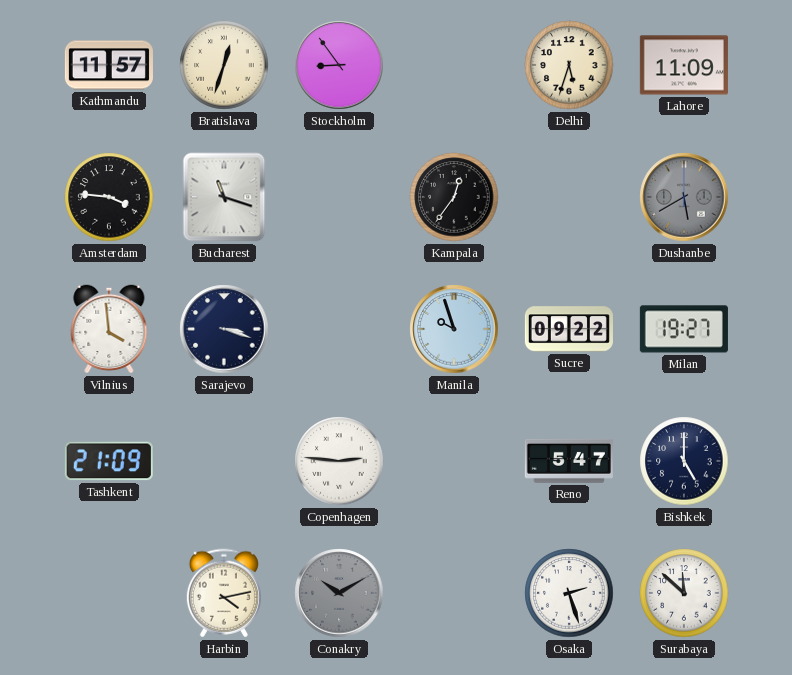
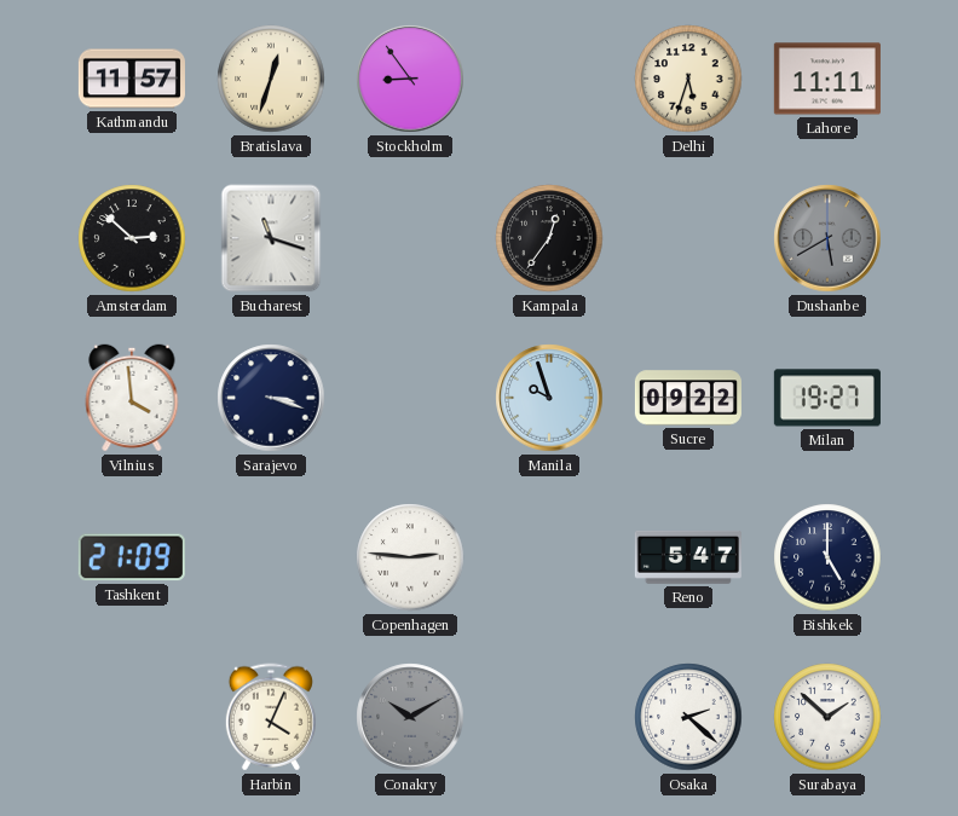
Lahore: 11:09 -> 11:11 (827, 79)
Amsterdam: 3:46 -> 2:52 (132, 238)
Harbin: 4:13 -> 4:04 (271, 717)
Osaka: 2:27 -> 2:22 (688, 717)
Surabaya: 11:52 -> 1:52 (827, 717)
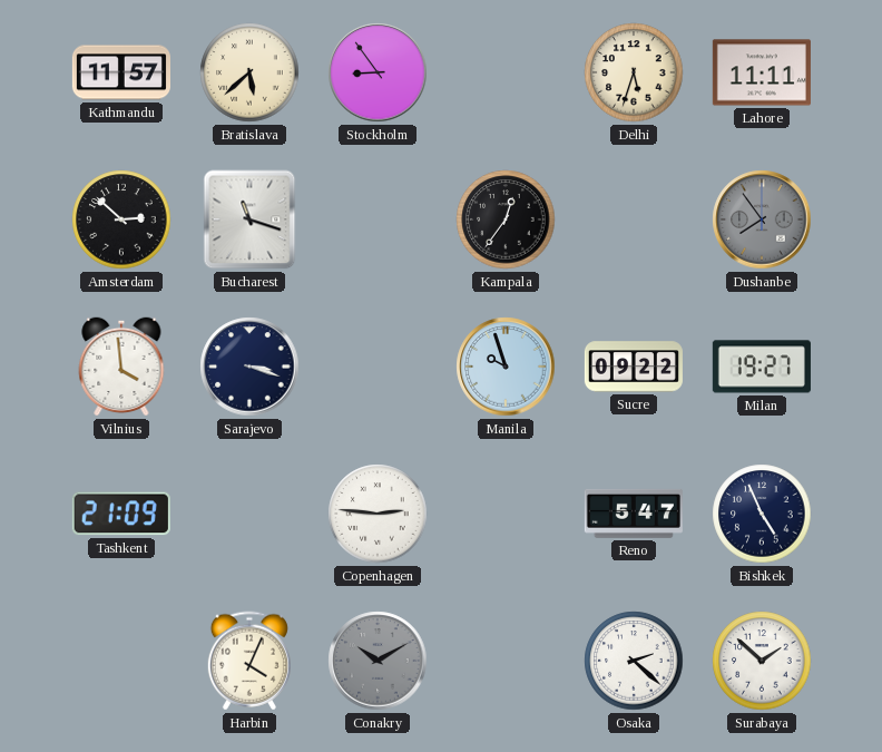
Bratislava: 12:33 -> 5:38 (249, 72)
Dushanbe: 5:40 -> 7:54 (762, 219)
Bishkek: 5:00 -> 4:56 (762, 514)
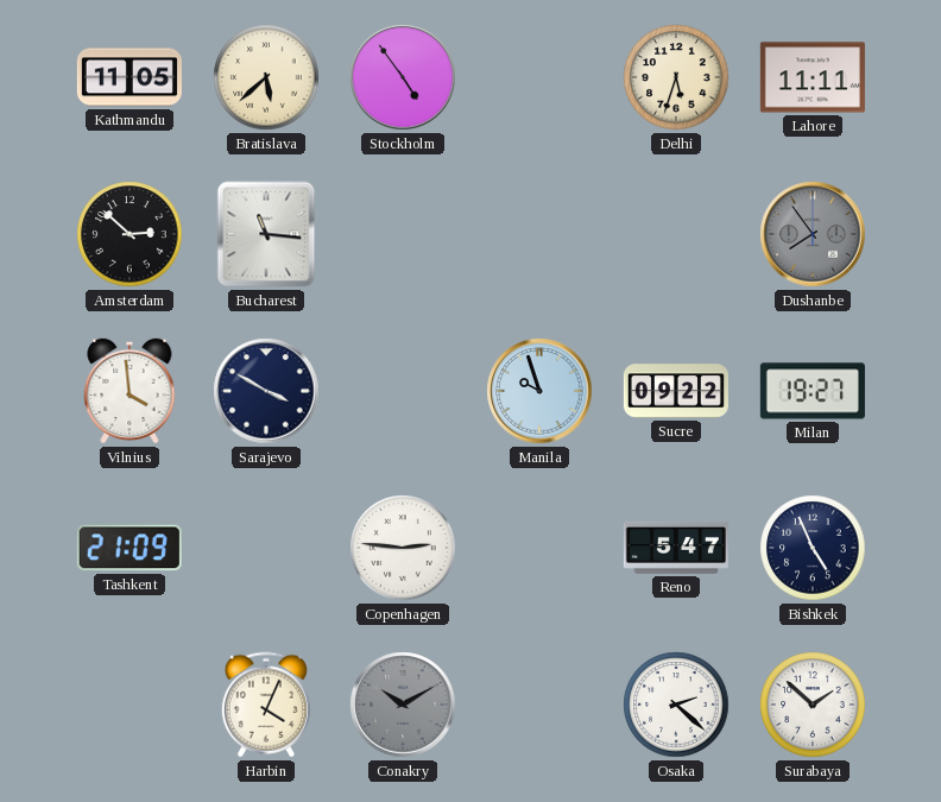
Kathmandu: 11:57 -> 11:05 (130, 77)
Stockholm: 8:54 -> 4:54 (403, 77)
Bucharest: 11:18 -> 11:16 (266, 234)
Kampala: 12:36 -> none (506, 219)
Sarajevo: 3:18 -> 3:50 (266, 391)
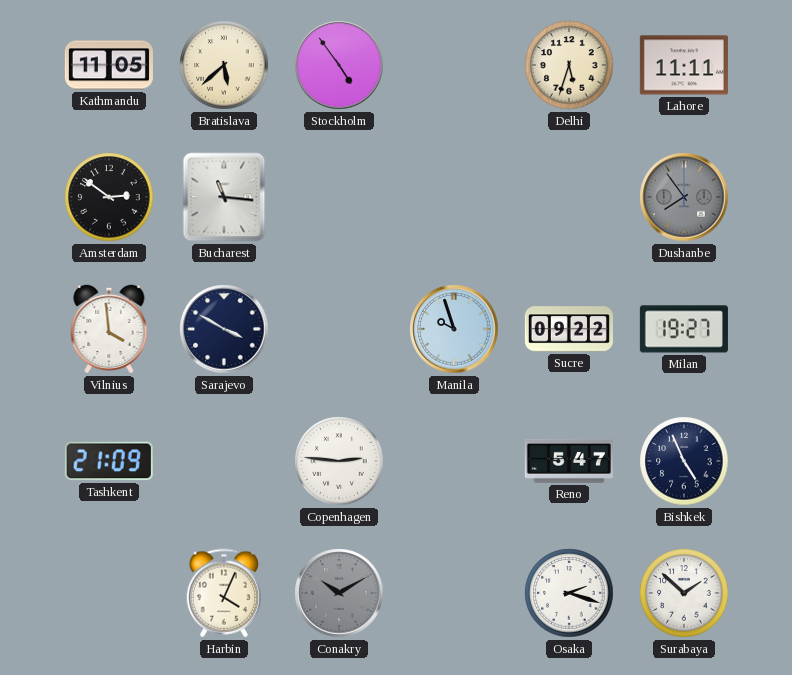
Amsterdam: 2:52 -> 2:51 (109, 197)
Osaka: 2:22 -> 2:18 (569, 593)
